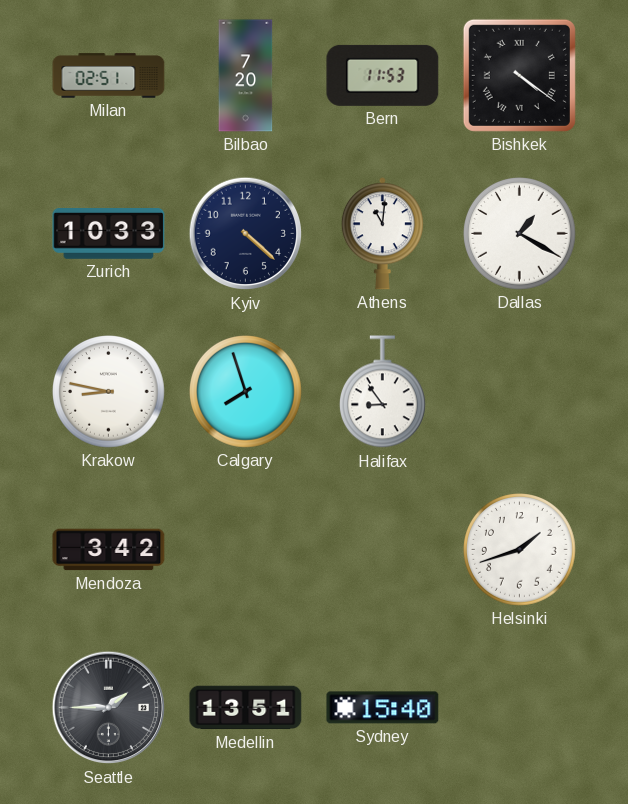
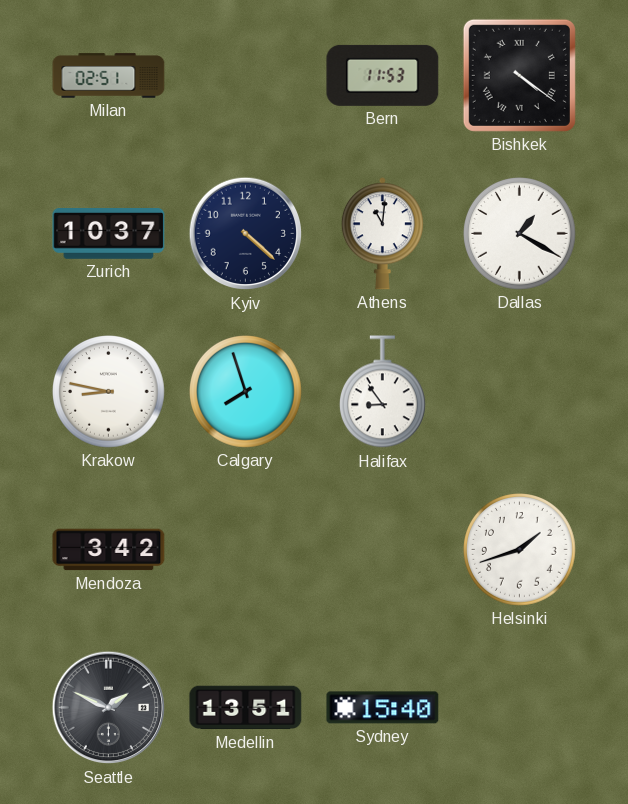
Bilbao: 7:20 -> none (246, 76)
Zurich: 10:33 -> 10:37 (109, 234)
Seattle: 1:45 -> 1:49 (109, 708)
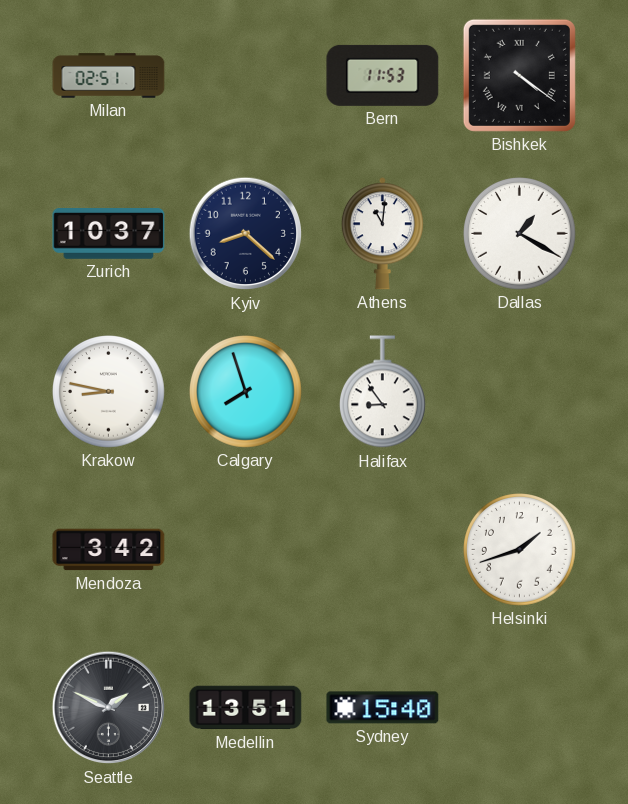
Kyiv: 4:22 -> 8:22 (246, 234)
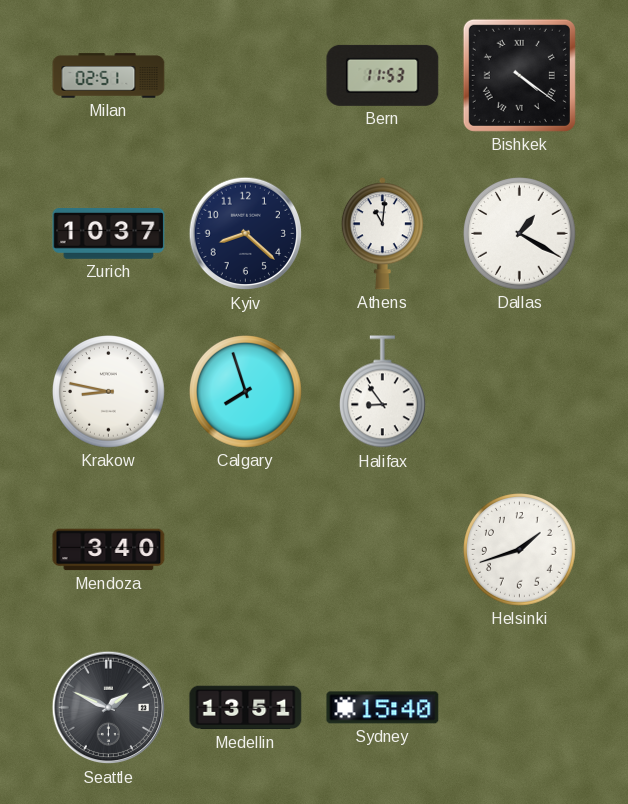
Mendoza: 3:42 -> 3:40 (109, 550)
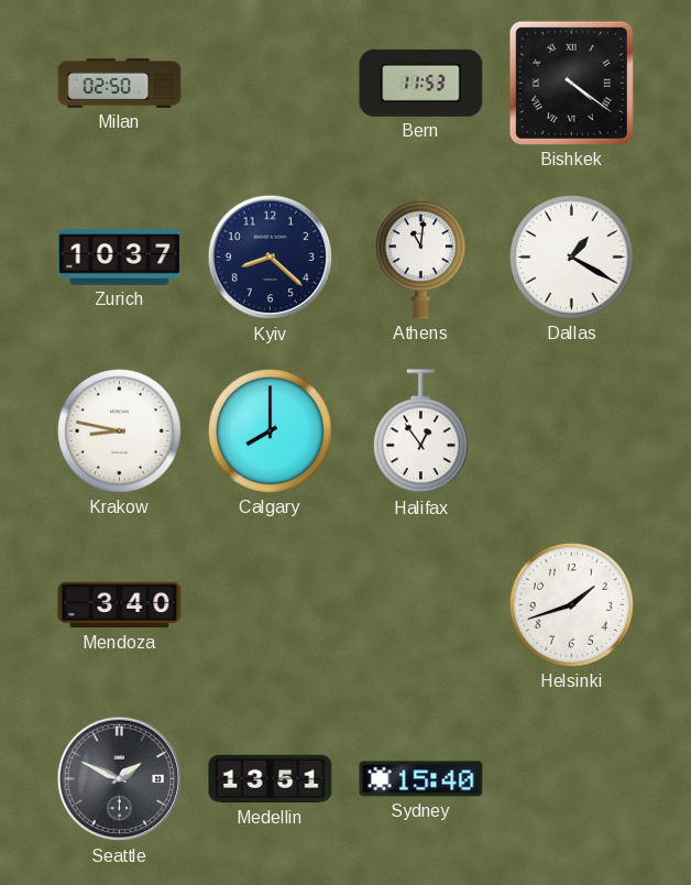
Milan: 02:51 -> 02:50 (120, 84)
Calgary: 7:57 -> 8:00 (271, 431)
Halifax: 8:54 -> 12:54 (420, 431)
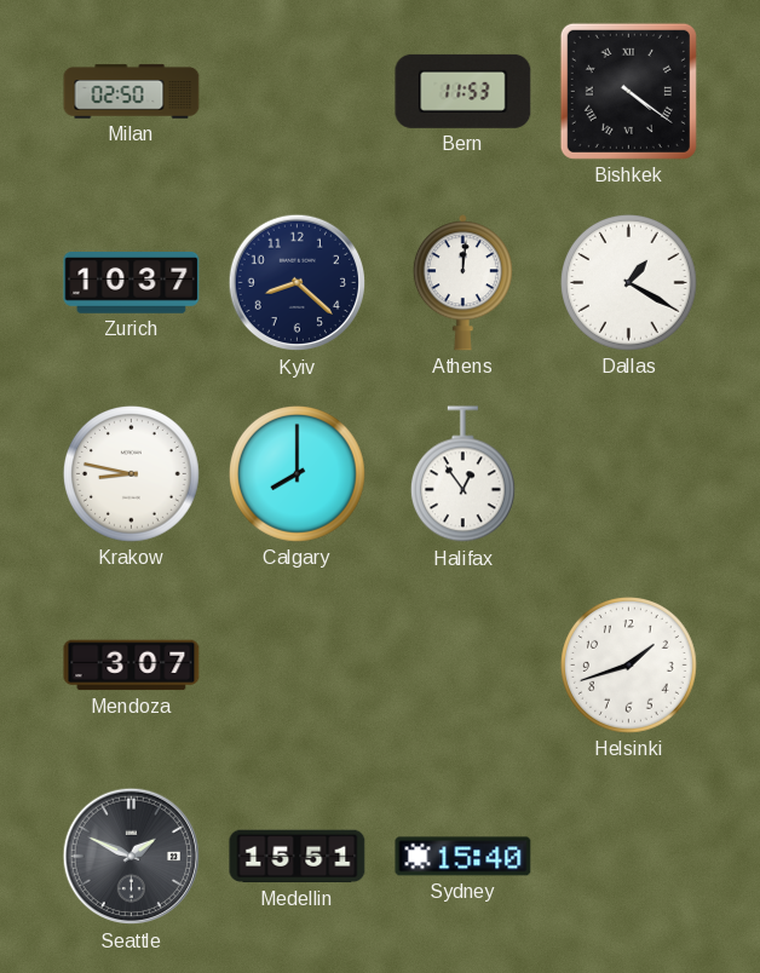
Athens: 11:01 -> 12:01 (462, 283)
Mendoza: 3:40 -> 3:07 (132, 666)
Medellin: 13:51 -> 15:51 (298, 857)
